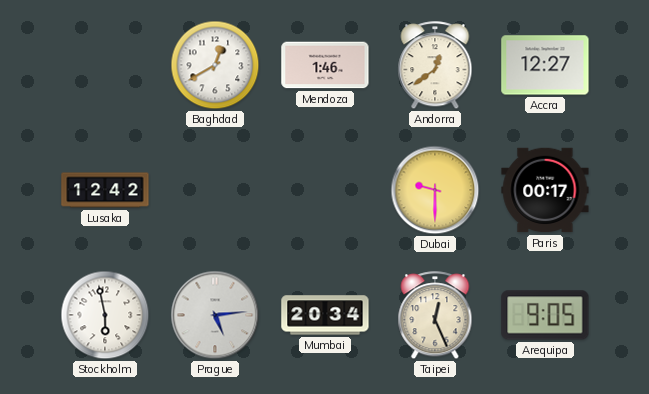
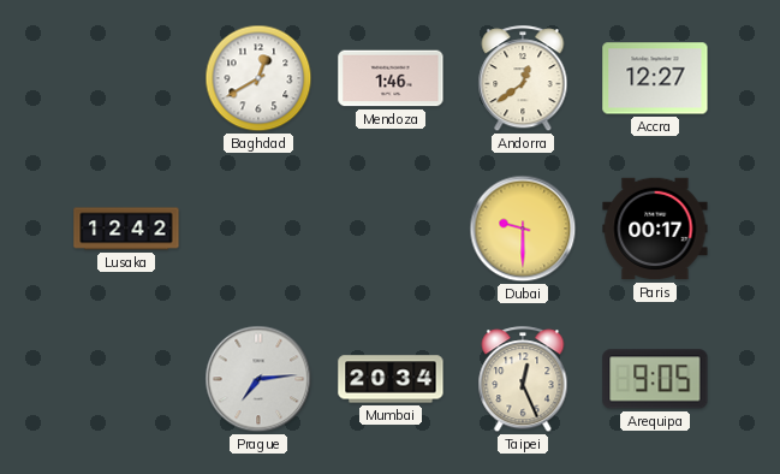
Stockholm: 5:58 -> none (105, 315)
Prague: 5:14 -> 7:14 (258, 379)
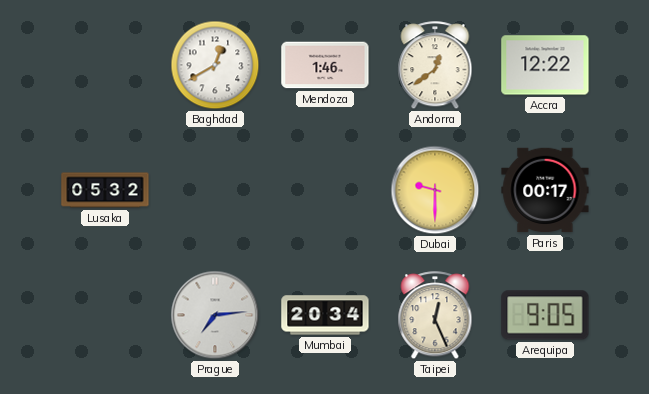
Accra: 12:27 -> 12:22 (545, 65)
Lusaka: 12:42 -> 05:32 (105, 190)
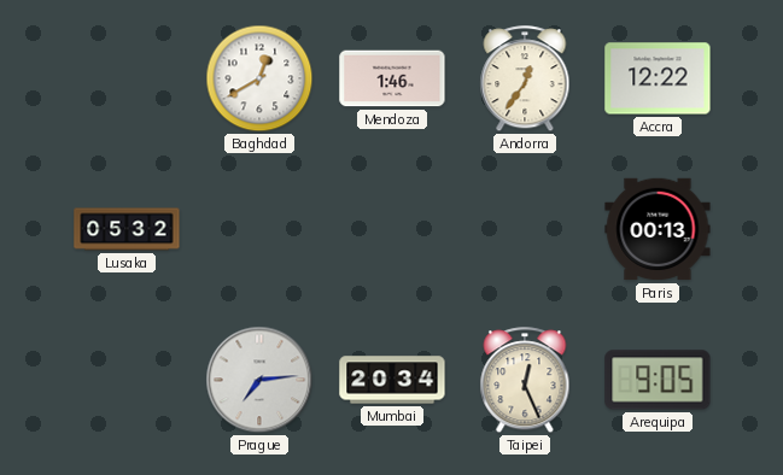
Andorra: 12:39 -> 12:36 (525, 80)
Dubai: 9:30 -> none (435, 190)
Paris: 00:17 -> 00:13 (658, 229)
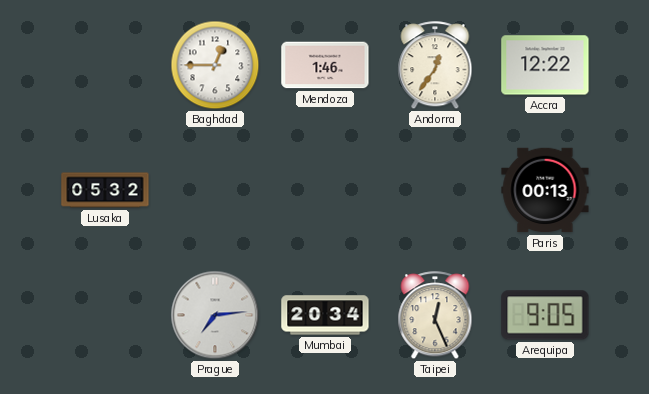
Baghdad: 12:40 -> 12:45 (215, 65)
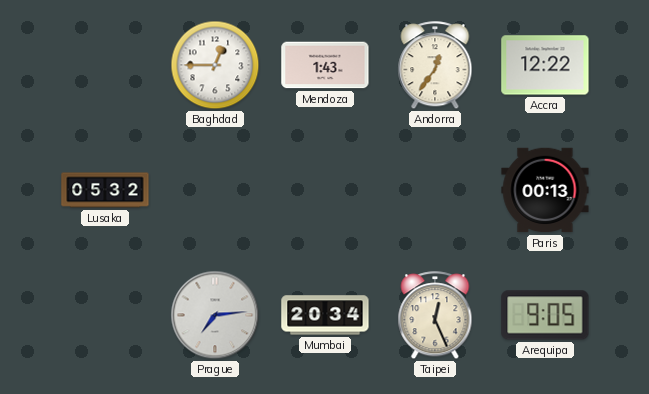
Mendoza: 1:46 -> 1:43 (325, 65)
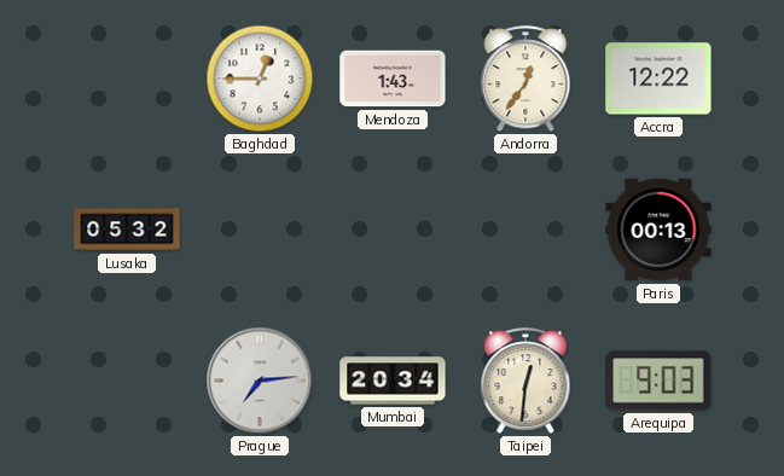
Taipei: 12:26 -> 12:31 (525, 382)
Arequipa: 9:05 -> 9:03 (658, 381)
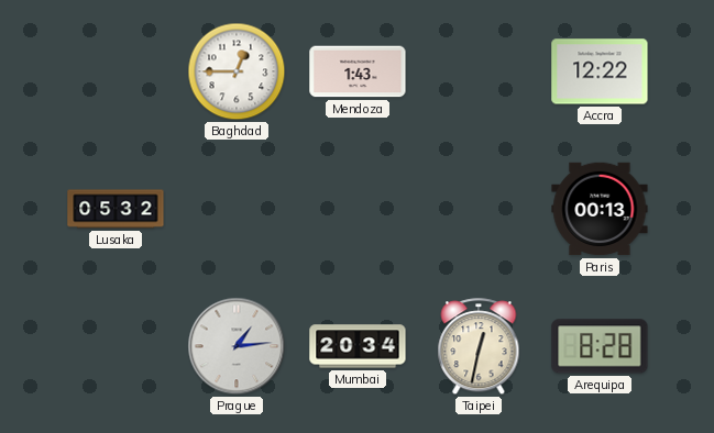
Andorra: 12:36 -> none (525, 80)
Prague: 7:14 -> 1:14 (237, 346)
Taipei: 12:31 -> 12:32 (479, 347)
Arequipa: 9:03 -> 8:28 (600, 346)
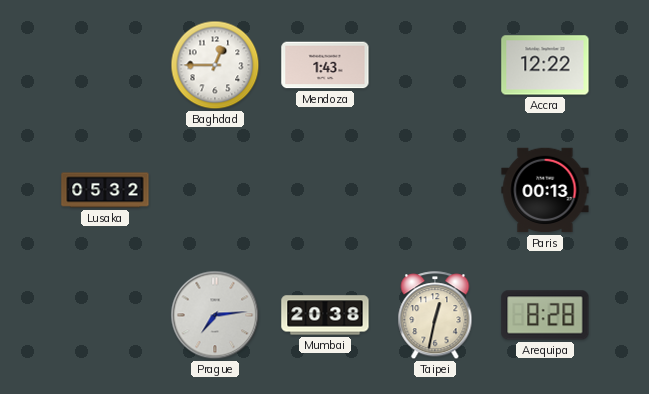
Prague: 1:14 -> 7:14 (215, 315)
Mumbai: 20:34 -> 20:38 (325, 315)
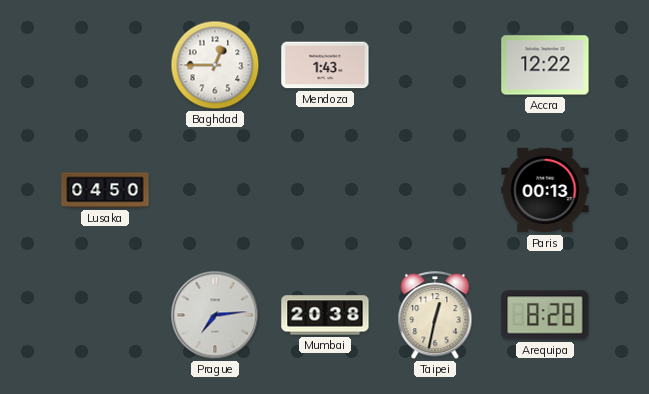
Lusaka: 05:32 -> 04:50 (105, 190)
